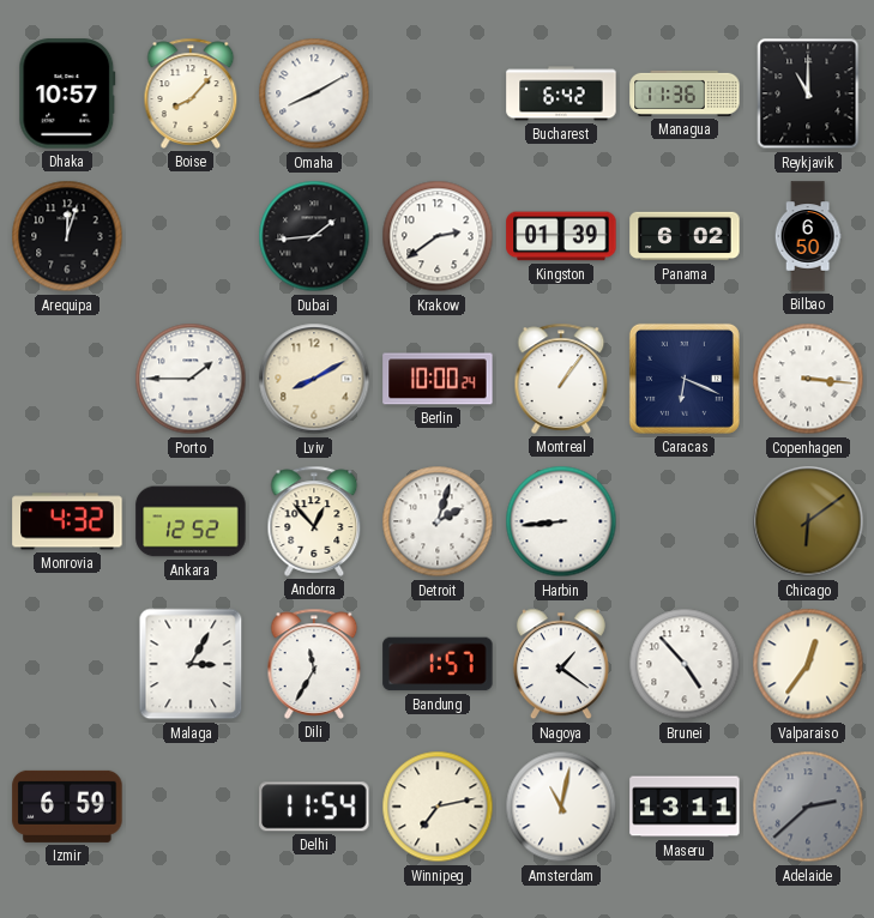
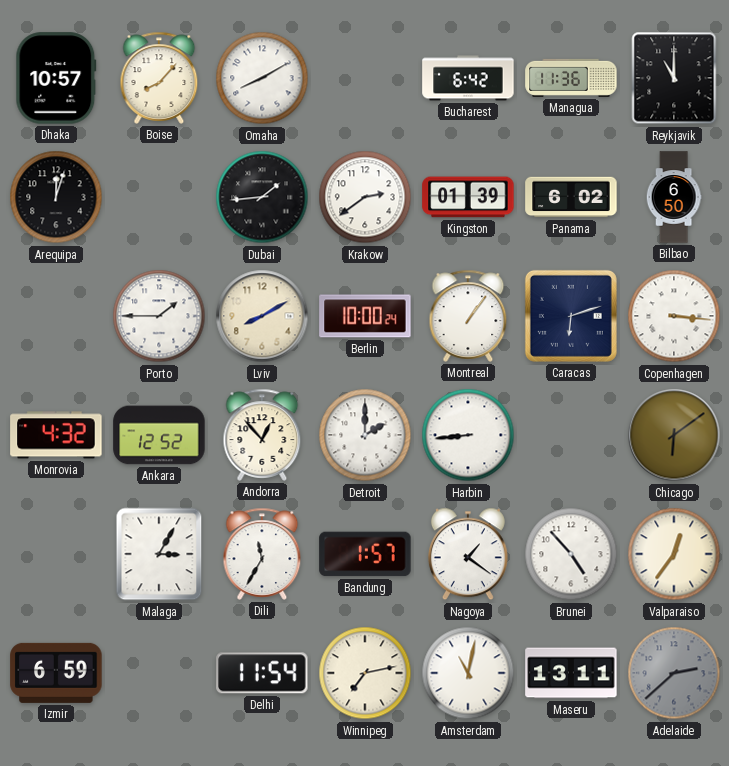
Caracas: 6:19 -> 6:12 (571, 316)
Detroit: 2:03 -> 2:00 (365, 435)
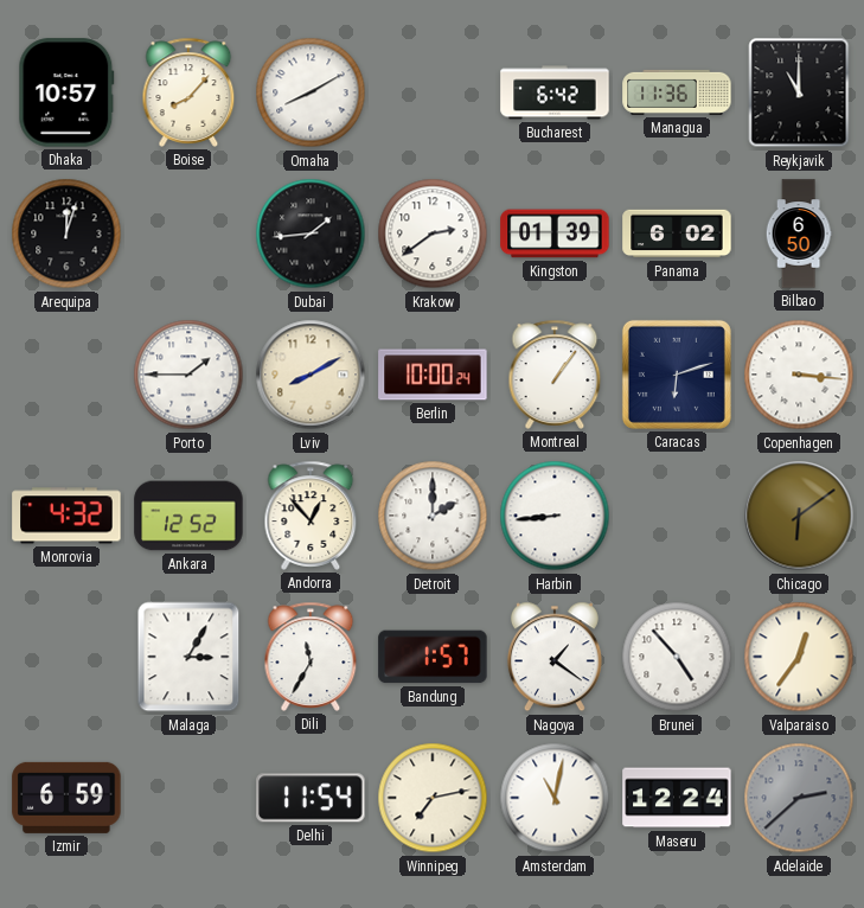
Maseru: 13:11 -> 12:24 (677, 798)
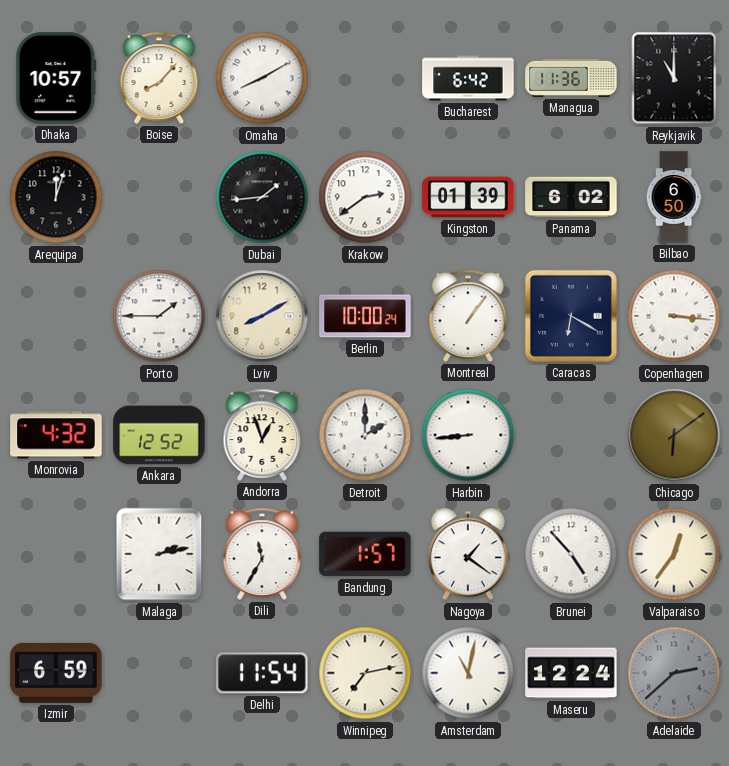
Caracas: 6:12 -> 6:20 (571, 316)
Andorra: 12:53 -> 12:57 (262, 435)
Malaga: 3:05 -> 2:13 (159, 554)
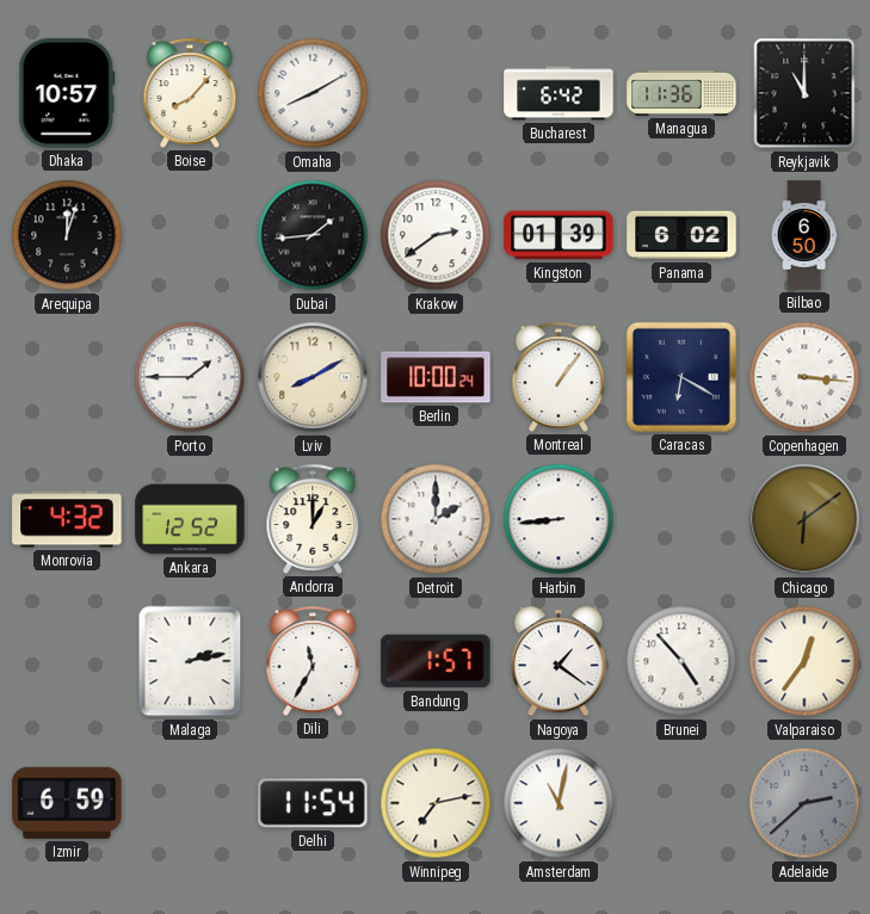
Andorra: 12:57 -> 1:00 (313, 519)
Maseru: 12:24 -> none (571, 673)
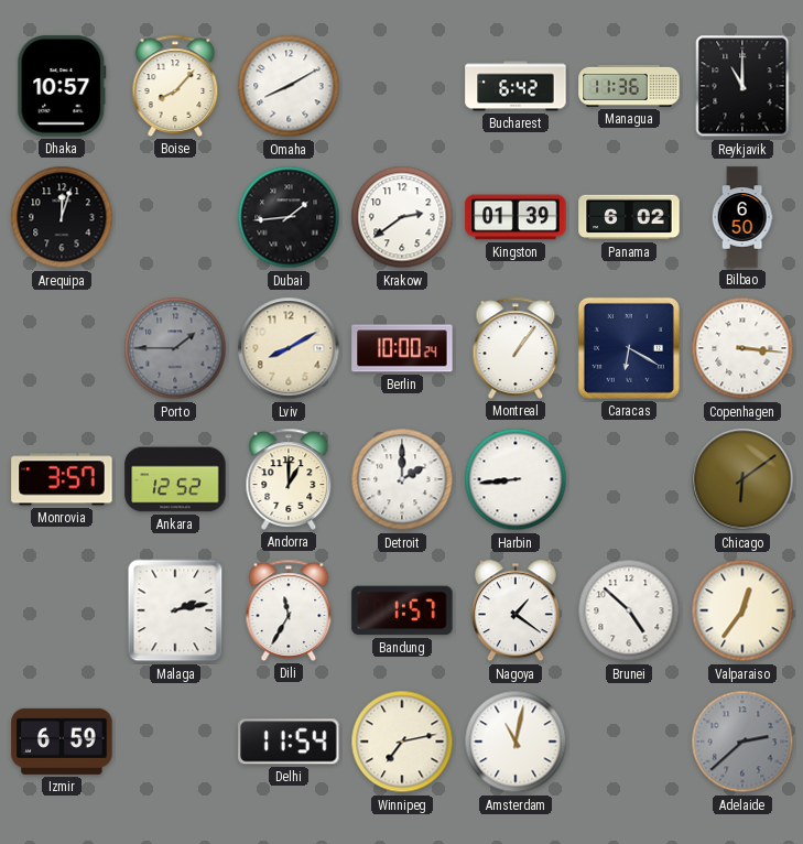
Porto dial: white -> grey (175, 348)
Monrovia: 4:32 -> 3:57 (62, 479)
Brunei: 4:53 -> 4:52 (629, 610)
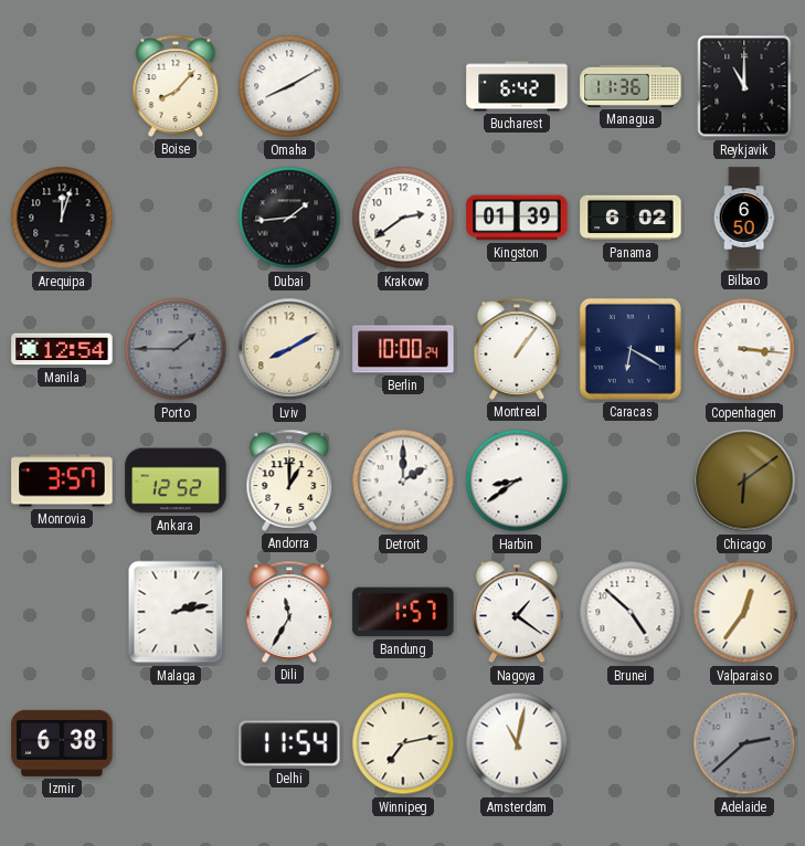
Dhaka: 10:57 -> none (62, 86)
Manila: none -> 12:54 (62, 349)
Harbin: 8:44 -> 8:39 (517, 480)
Izmir: 6:59 -> 6:38 (62, 743)
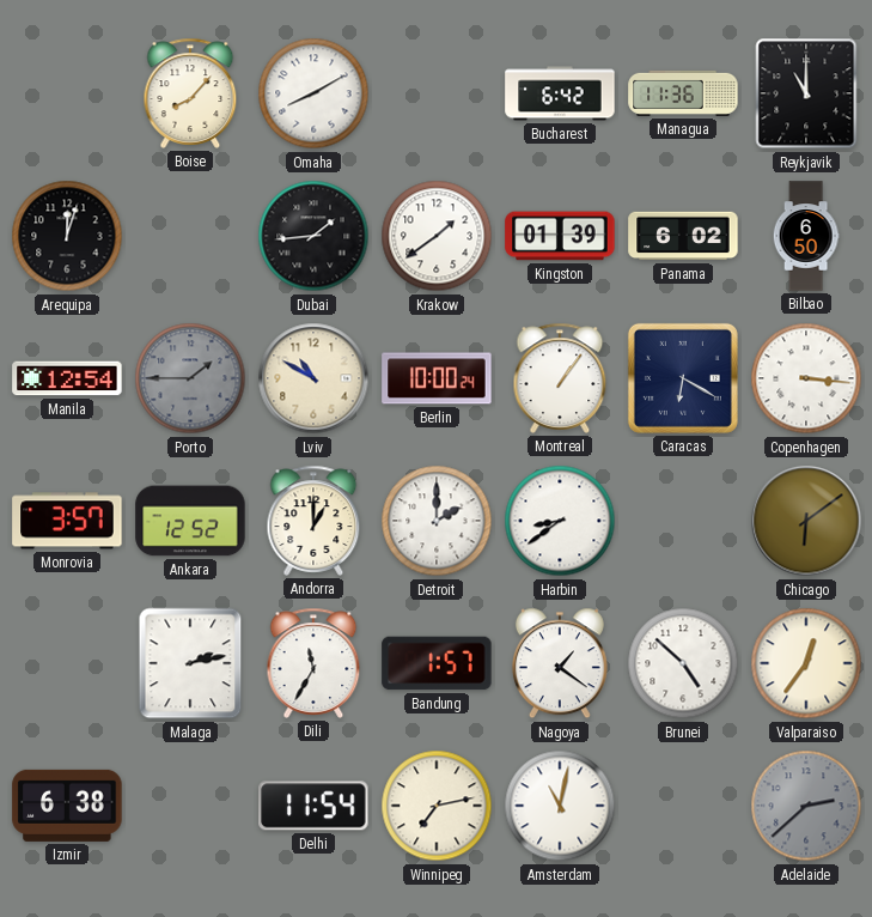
Krakow: 2:39 -> 1:39 (437, 236)
Lviv: 8:10 -> 10:50 (313, 378)
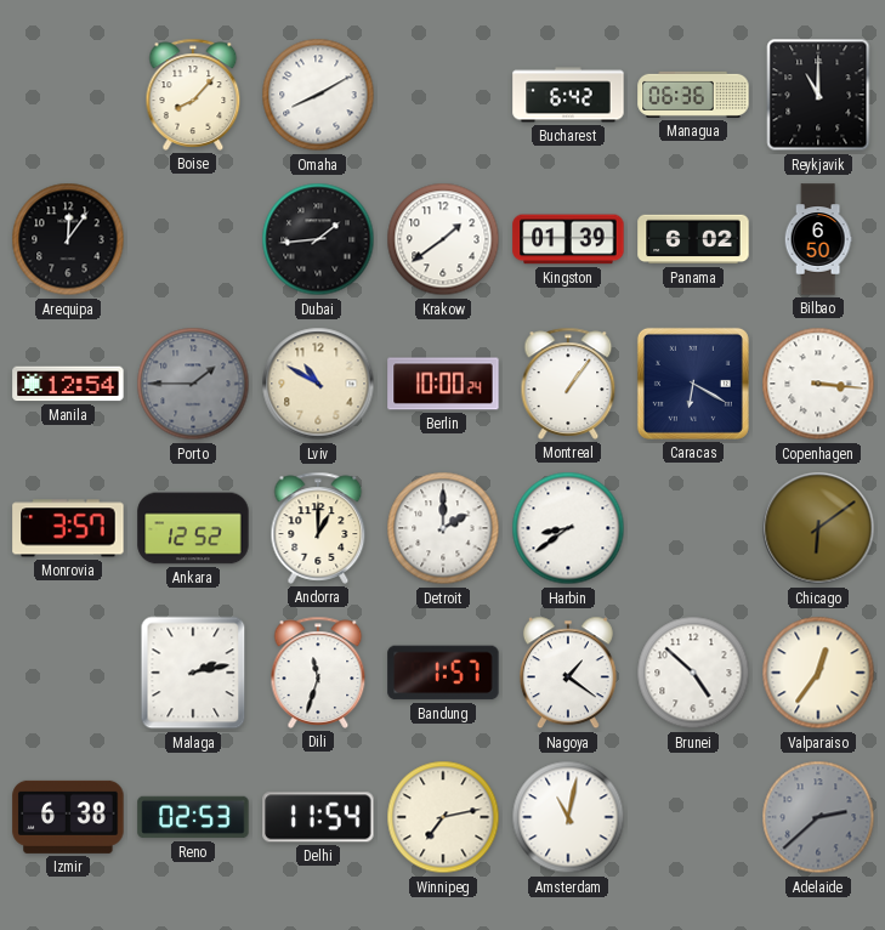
Managua: 11:36 -> 06:36 (693, 95)
Arequipa: 12:03 -> 12:06 (68, 239)
Dili: 11:35 -> 11:33 (318, 673)
Reno: none -> 02:53 (193, 817)
